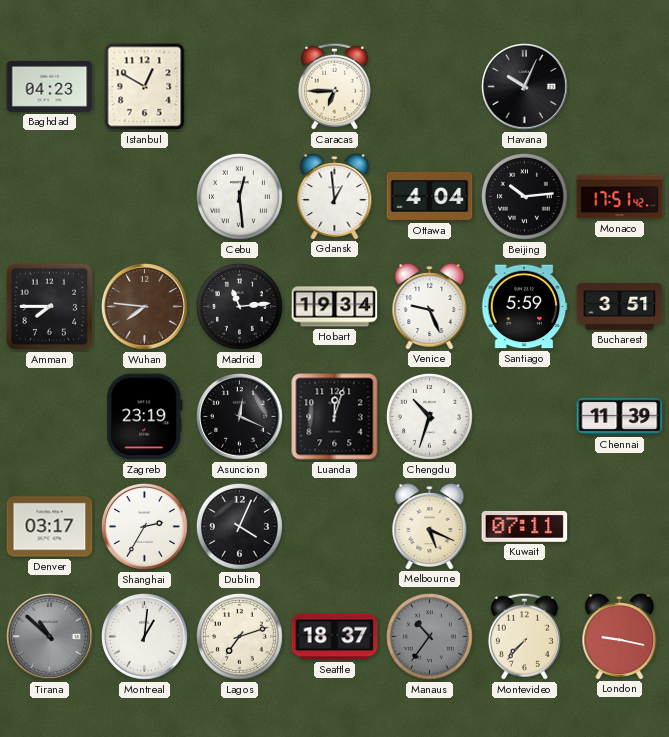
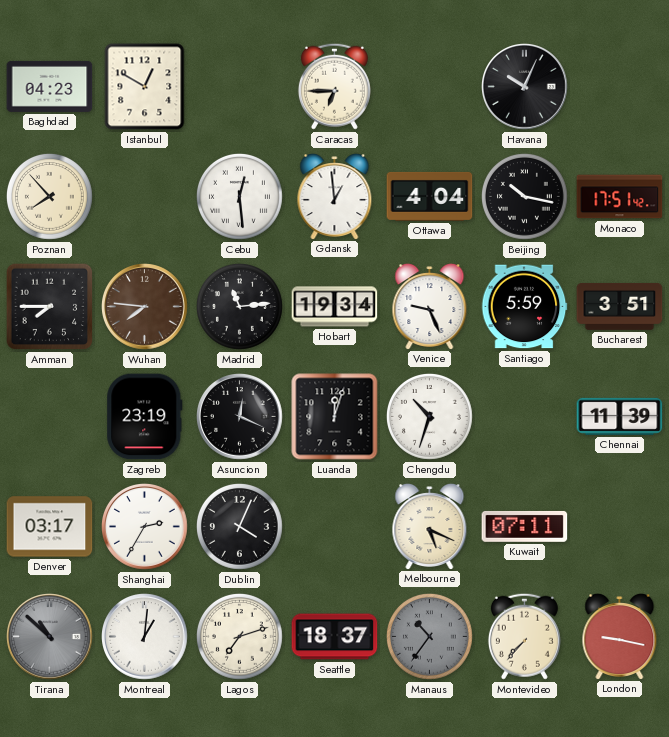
Poznan: none -> 7:53 (49, 196)
Beijing: 10:14 -> 10:17 (524, 196)
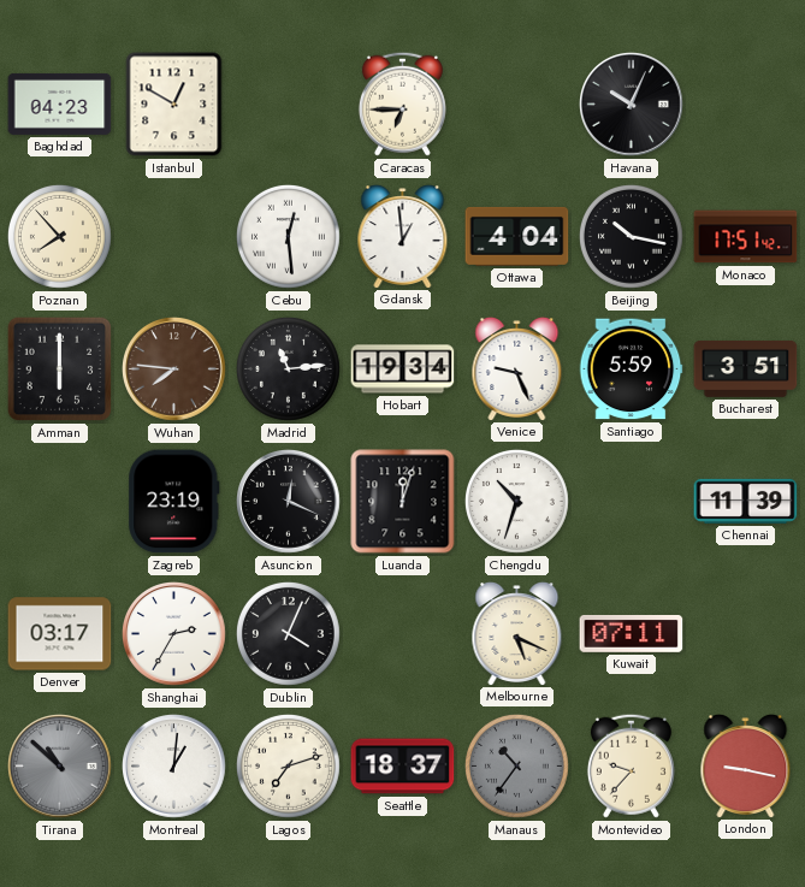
Amman: 7:45 -> 6:00 (60, 369)
Montevideo: 7:37 -> 9:37 (631, 765)
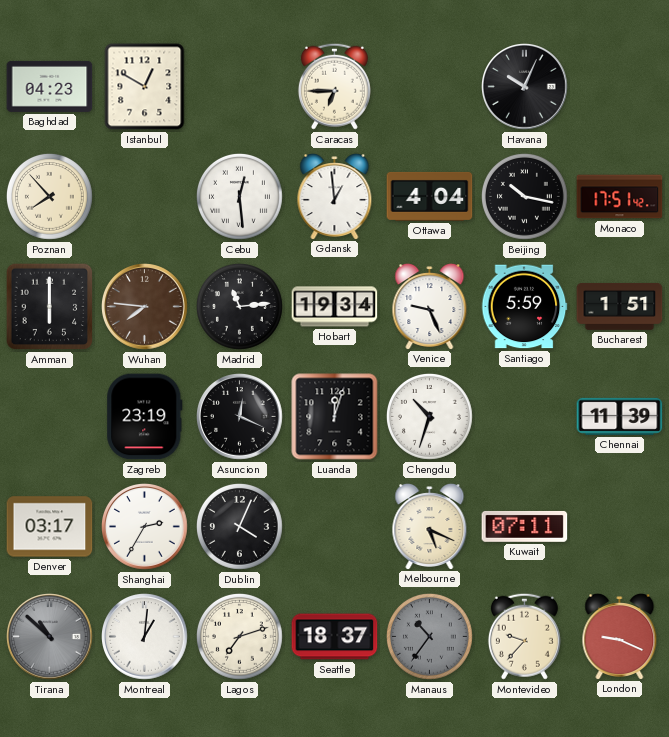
Bucharest: 3:51 -> 1:51 (620, 306)
London: 9:17 -> 9:19 (620, 637)
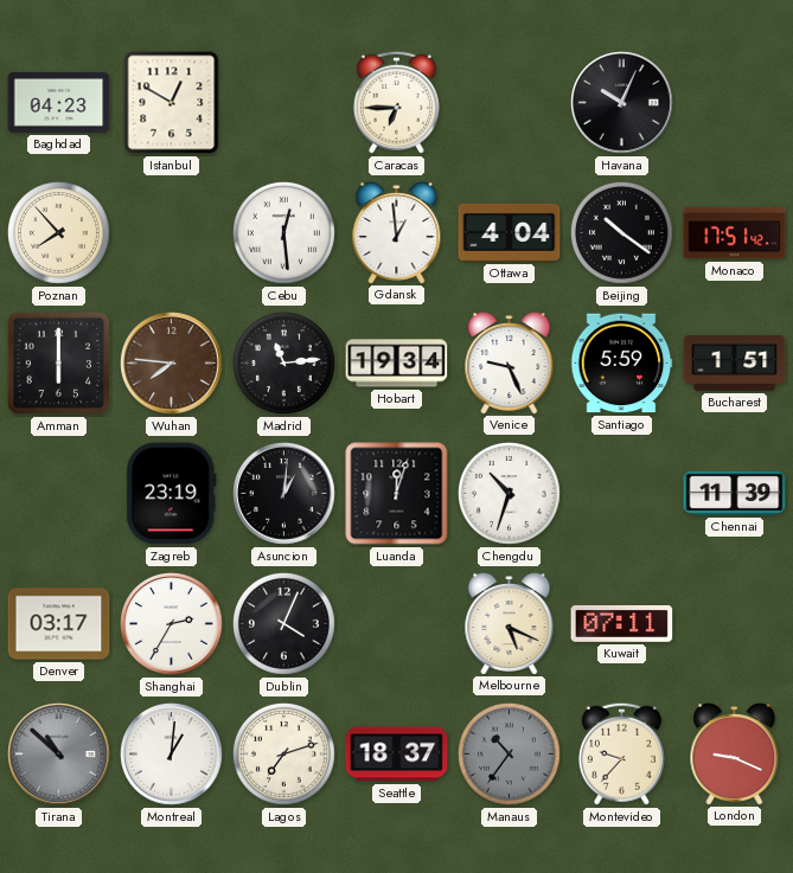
Beijing: 10:17 -> 10:21 (621, 232)
Asuncion: 12:19 -> 1:01 (284, 494)
